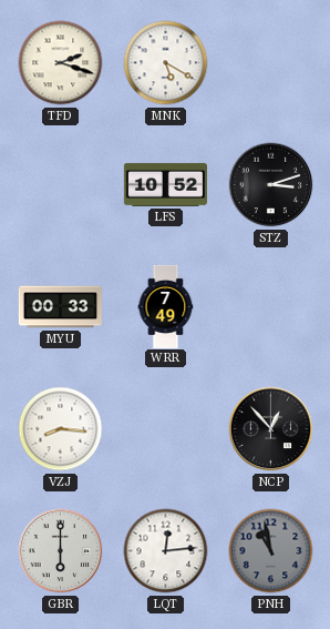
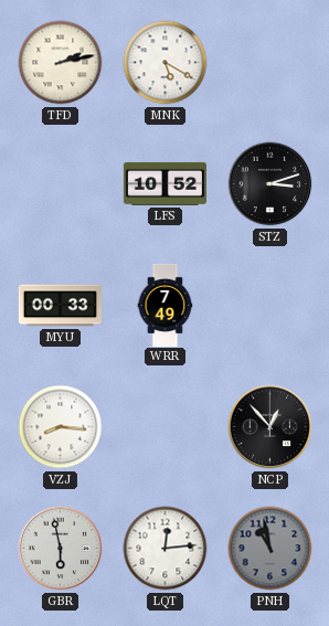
TFD: 2:18 -> 2:13 (61, 63)
GBR: 6:00 -> 5:58 (61, 549)
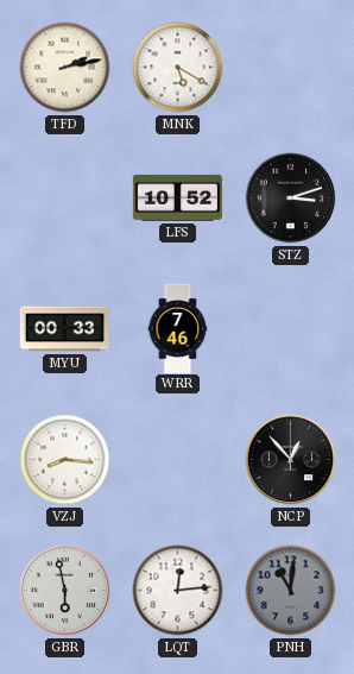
WRR: 7:49 -> 7:46 (178, 328)
PNH: 10:58 -> 11:01 (291, 591)
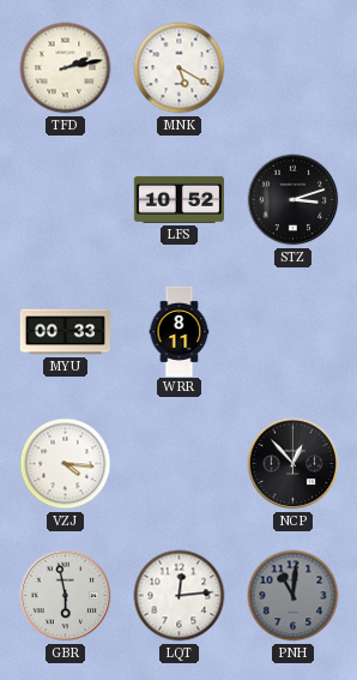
WRR: 7:46 -> 8:11 (180, 331)
VZJ: 8:16 -> 4:16 (66, 464)
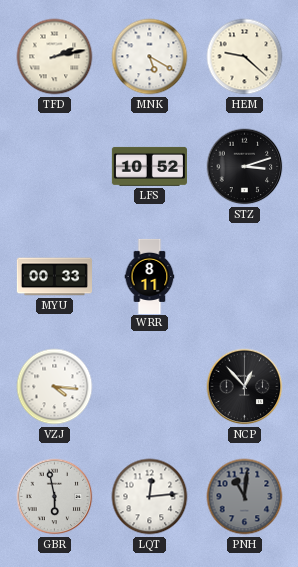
HEM: none -> 9:22 (245, 57)
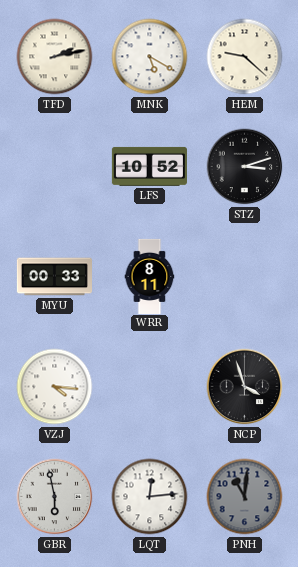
NCP: 12:53 -> 3:57 (245, 387)
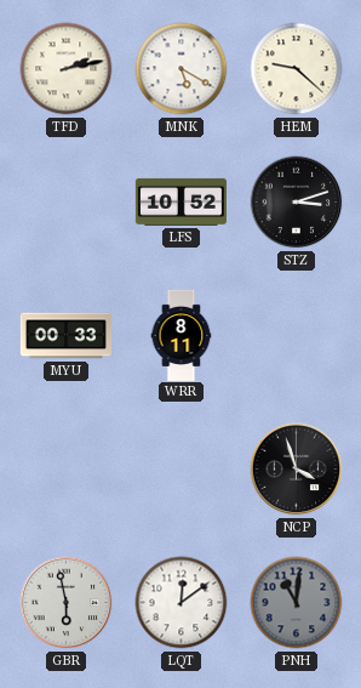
VZJ: 4:16 -> none (55, 387)
LQT: 12:14 -> 12:09 (182, 603)
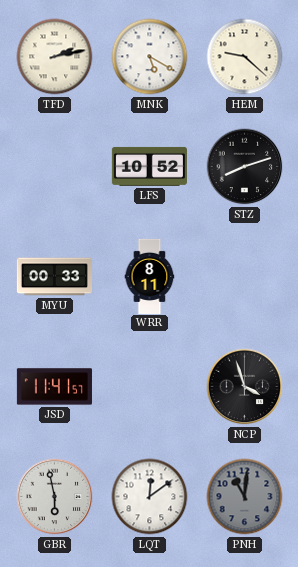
STZ: 3:12 -> 8:12 (245, 167)
JSD: none -> 11:41 (54, 387)
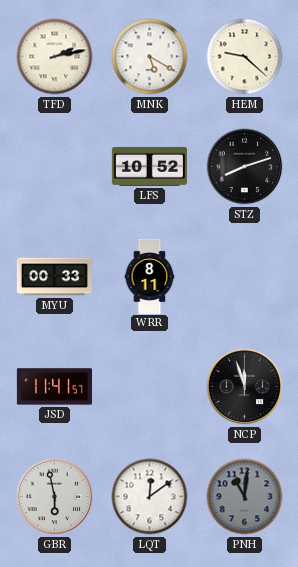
NCP: 3:57 -> 11:57 (245, 387)
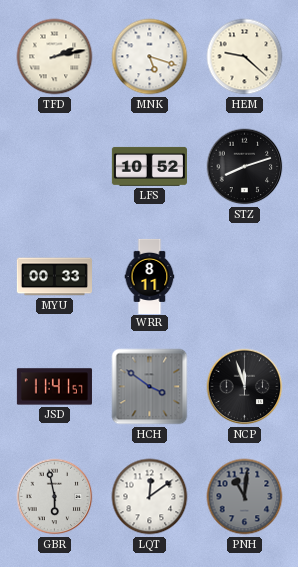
MNK: 5:20 -> 5:18 (150, 57)
HCH: none -> 3:51 (150, 387)
